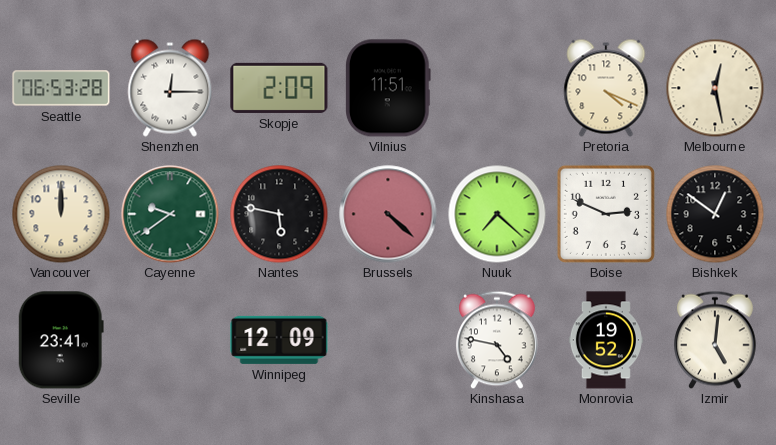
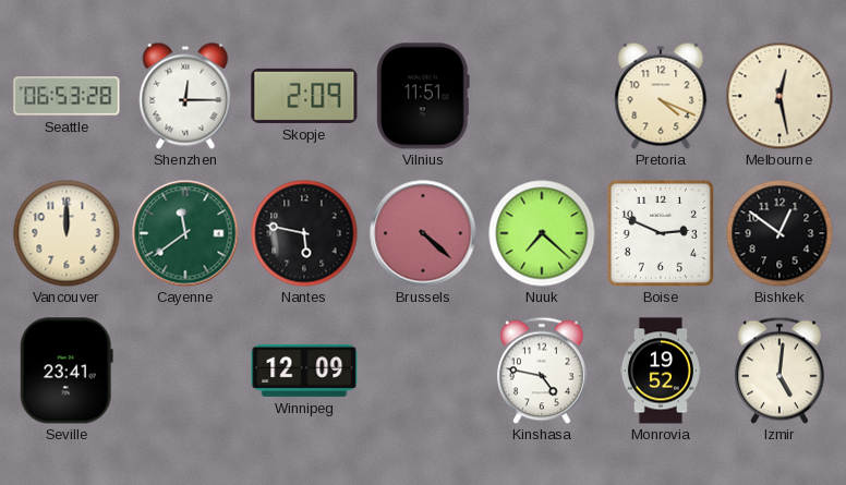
Cayenne: 9:39 -> 11:39 (185, 233)
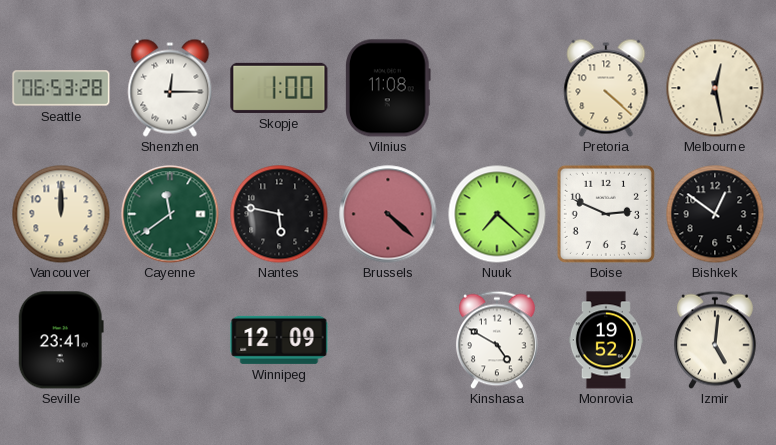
Skopje: 2:09 -> 1:00 (279, 88)
Vilnius: 11:51 -> 11:08 (388, 88)
Pretoria: 4:19 -> 4:22 (606, 88)
Kinshasa: 4:47 -> 4:50 (498, 340)
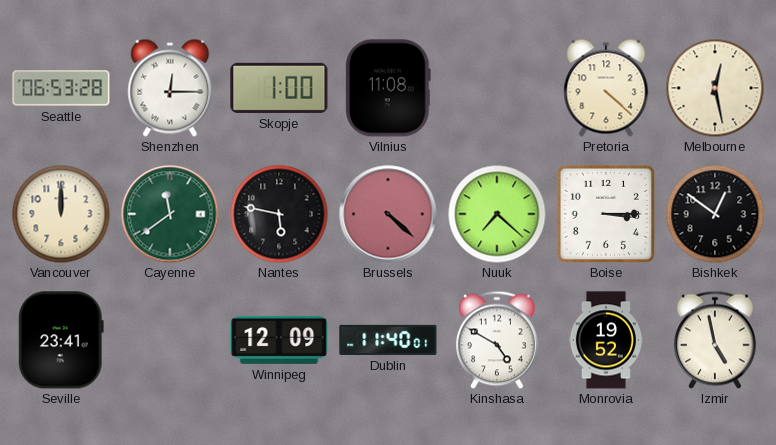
Boise: 2:49 -> 3:15 (606, 214)
Dublin: none -> 11:40 (388, 340)
Izmir: 5:01 -> 4:58 (716, 340)
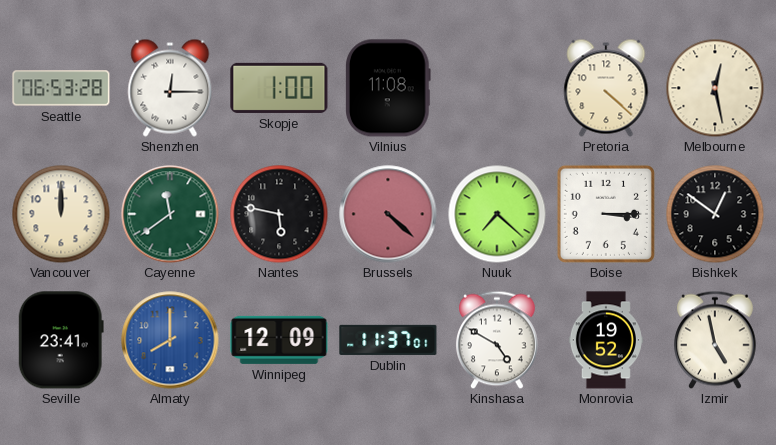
Almaty: none -> 8:00 (170, 340)
Dublin: 11:40 -> 11:37 (388, 340)
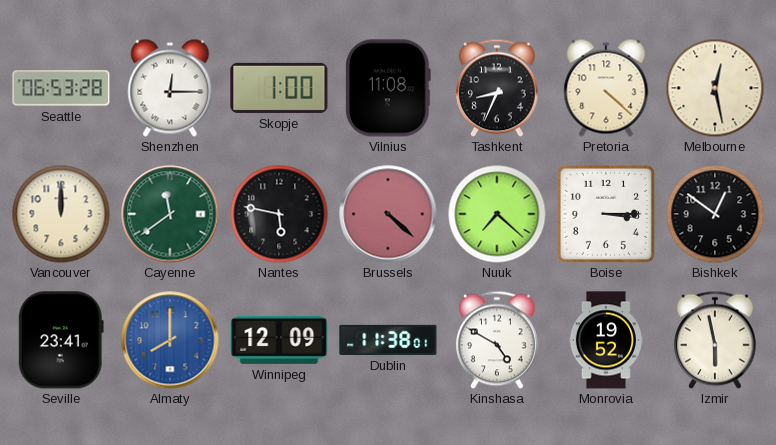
Tashkent: none -> 8:34 (498, 88)
Dublin: 11:37 -> 11:38 (388, 340)
Izmir: 4:58 -> 5:58 (716, 340)
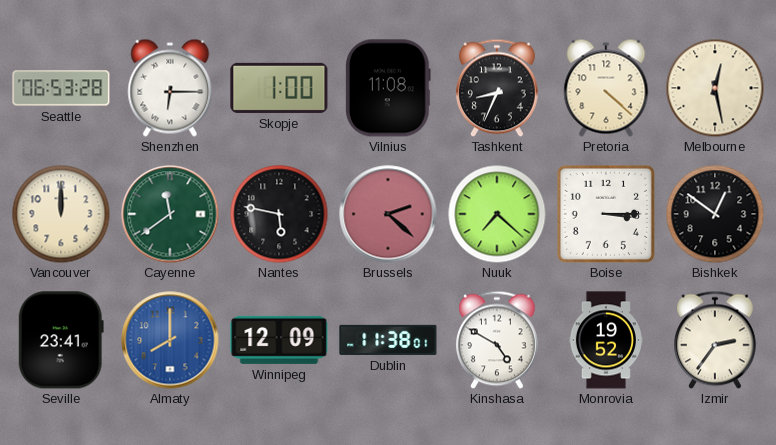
Shenzhen: 12:15 -> 6:15 (170, 88)
Brussels: 4:22 -> 2:22 (388, 214)
Izmir: 5:58 -> 2:36 (716, 340)
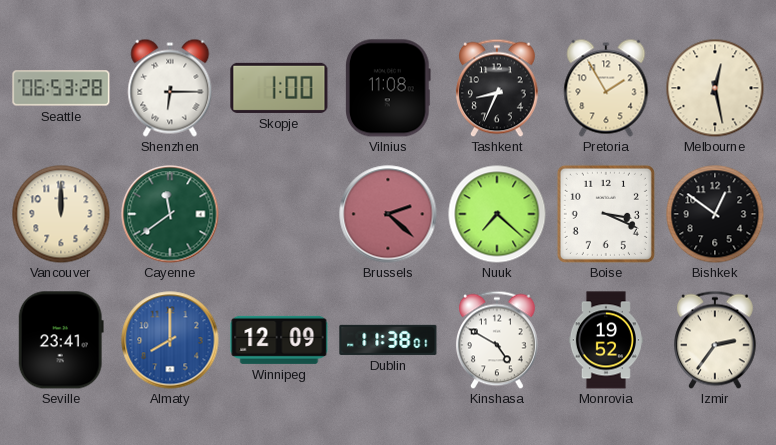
Pretoria: 4:22 -> 1:55 (606, 88)
Nantes: 5:47 -> none (279, 214)
Boise: 3:15 -> 3:19 (606, 214)
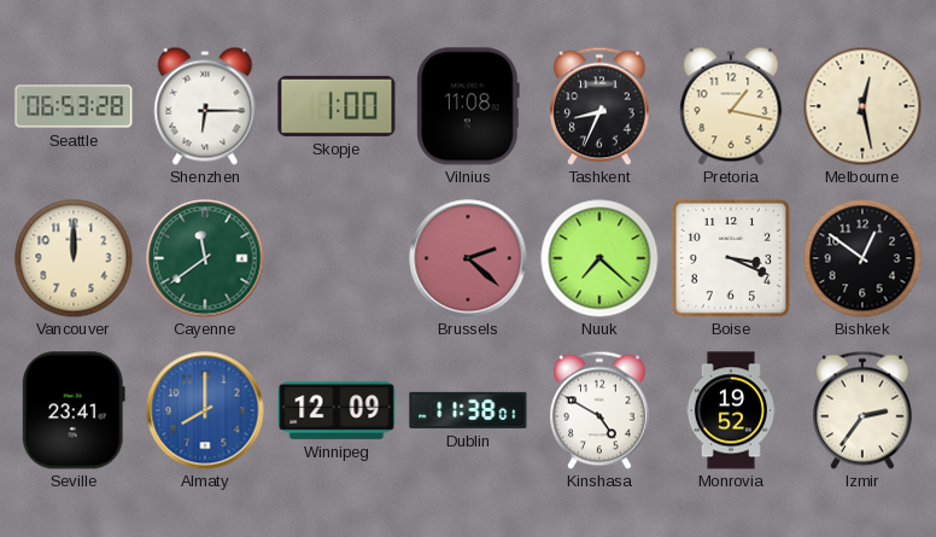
Pretoria: 1:55 -> 1:17 (731, 106)
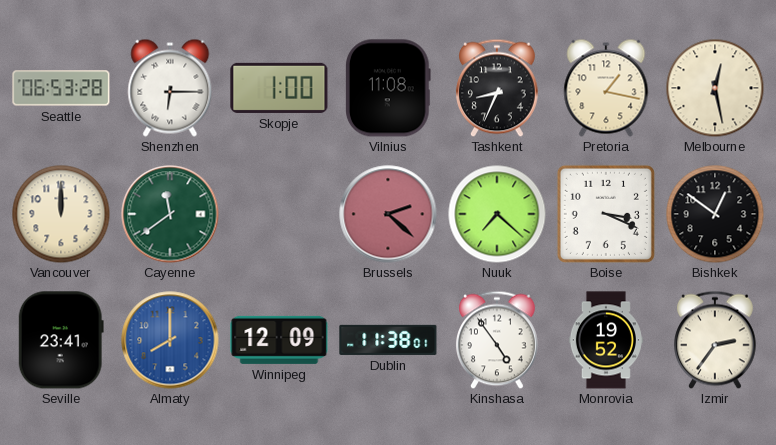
Kinshasa: 4:50 -> 4:54 (498, 340)
